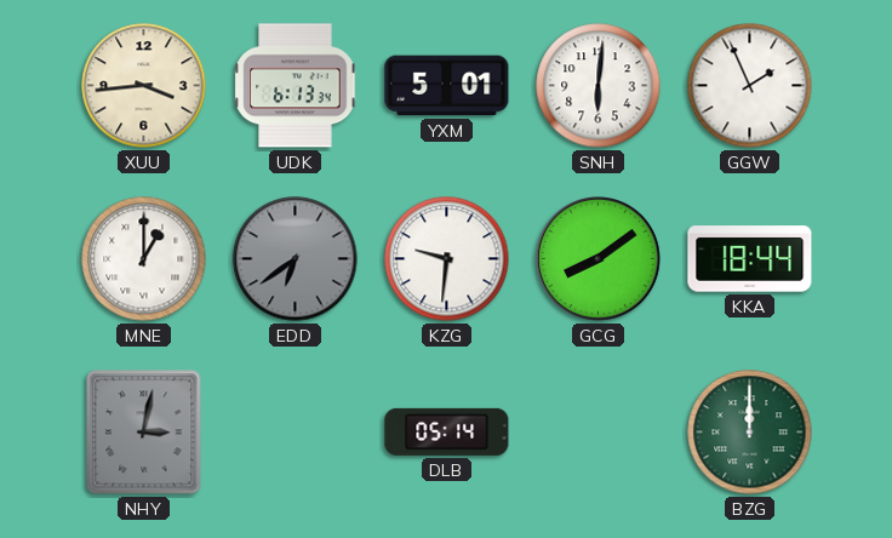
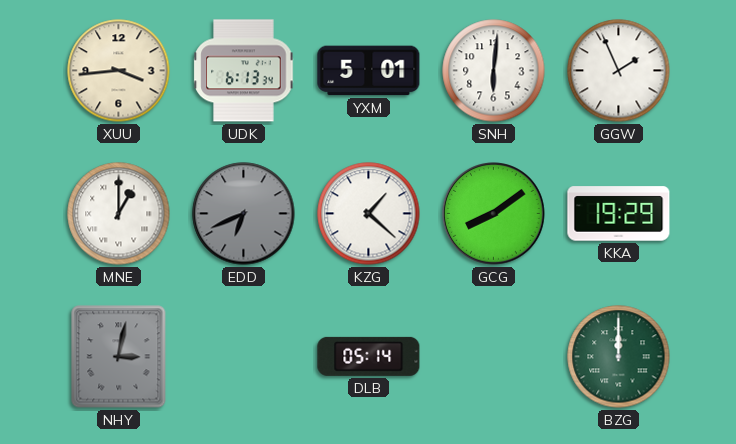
EDD: 6:39 -> 6:41 (244, 214)
KZG: 9:31 -> 1:22 (369, 214)
KKA: 18:44 -> 19:29 (619, 214)
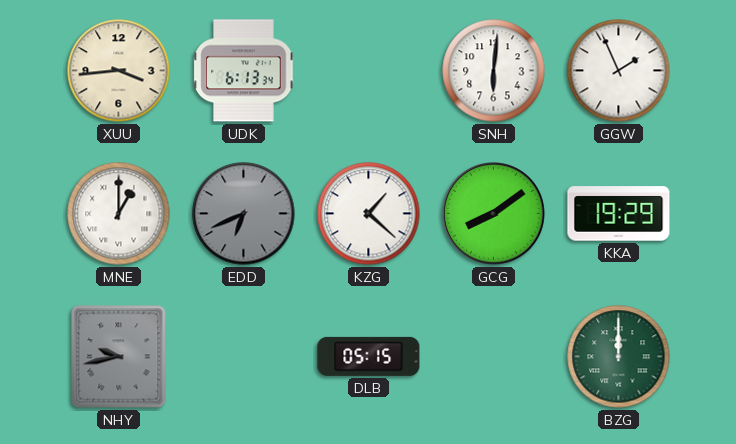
YXM: 5:01 -> none (369, 71)
NHY: 3:02 -> 9:43 (119, 357)
DLB: 05:14 -> 05:15 (369, 356)
